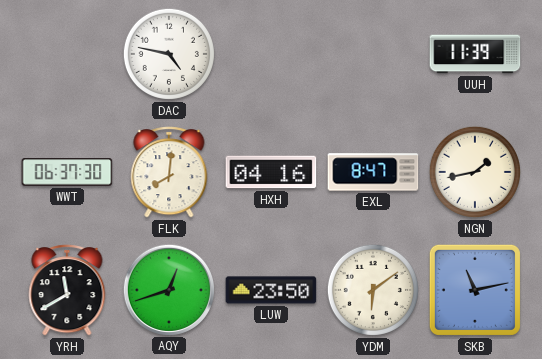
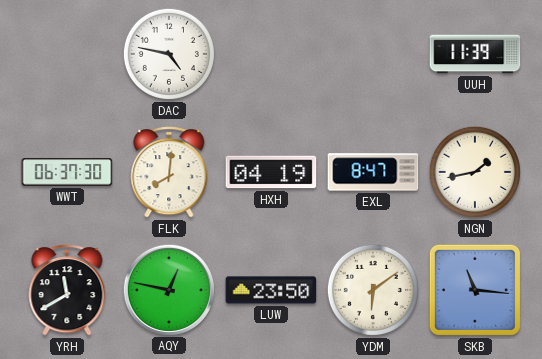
HXH: 04:16 -> 04:19 (271, 172)
AQY: 12:42 -> 12:47 (168, 289)
SKB: 11:13 -> 11:16 (475, 290)
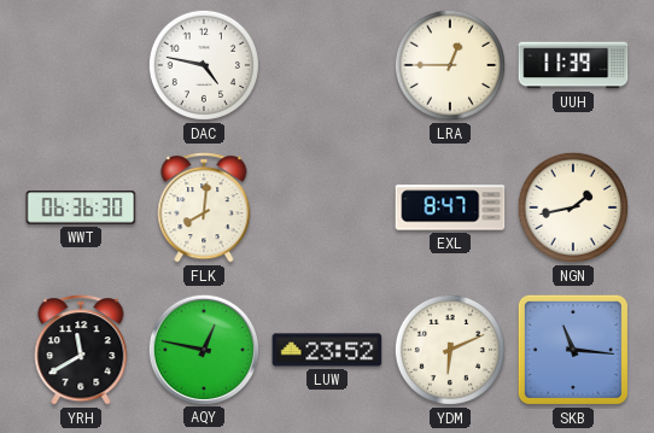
LRA: none -> 12:45 (450, 65)
WWT: 06:37 -> 06:36 (81, 207)
HXH: 04:19 -> none (271, 172)
LUW: 23:50 -> 23:52 (327, 350)
YDM: 6:09 -> 6:11 (450, 350)
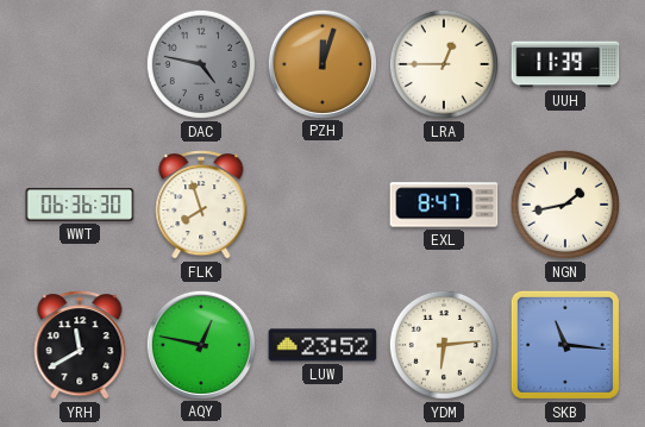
DAC dial: white -> grey (201, 64)
PZH: none -> 12:03 (321, 63)
FLK: 8:01 -> 7:57 (201, 205)
YDM: 6:11 -> 6:14 (444, 345)
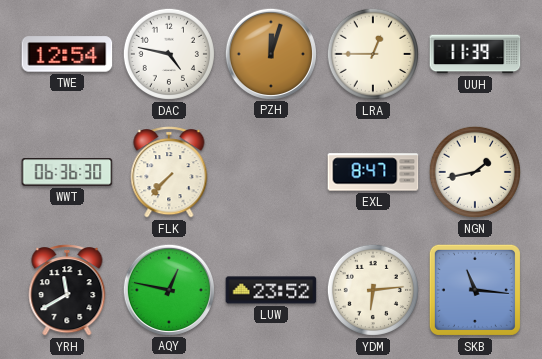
TWE: none -> 12:54 (67, 54)
DAC dial: grey -> white (169, 54)
FLK: 7:57 -> 7:37 (169, 172)
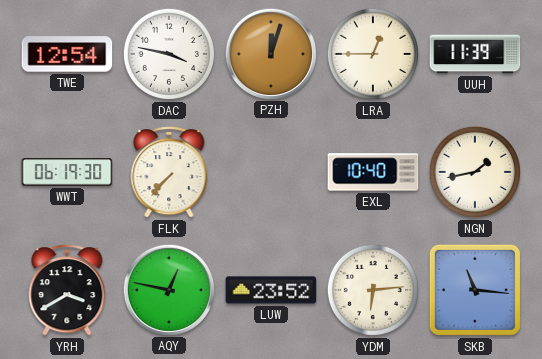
DAC: 4:47 -> 3:47 (169, 54)
WWT: 06:36 -> 06:19 (67, 172)
EXL: 8:47 -> 10:40 (373, 172)
YRH: 11:40 -> 3:40 (67, 290)
